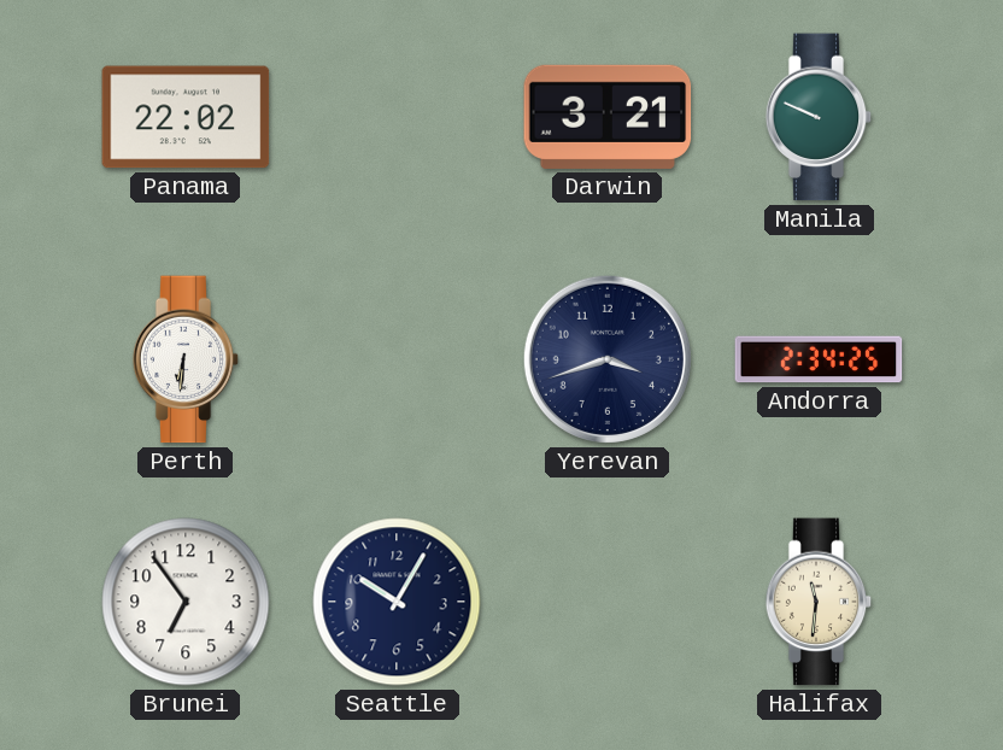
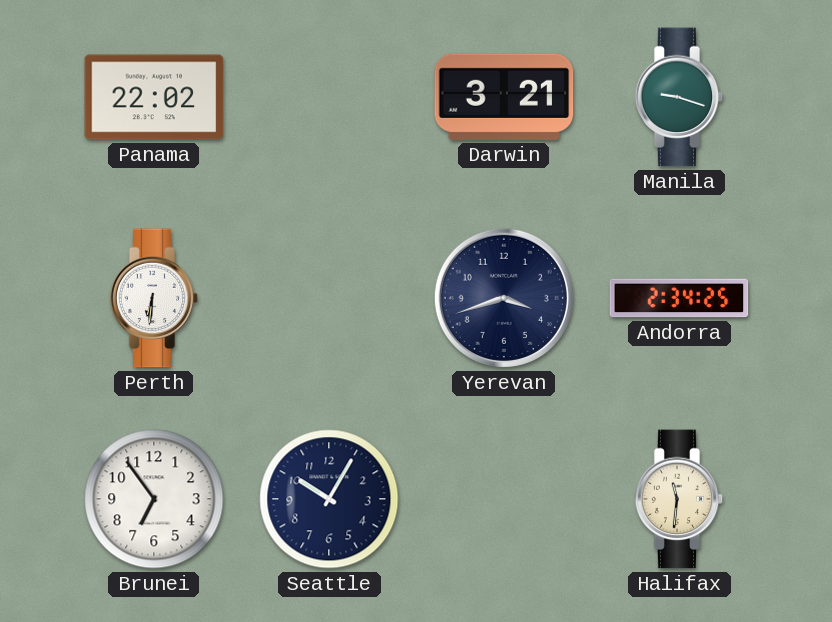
Manila: 9:49 -> 9:18 (679, 97)
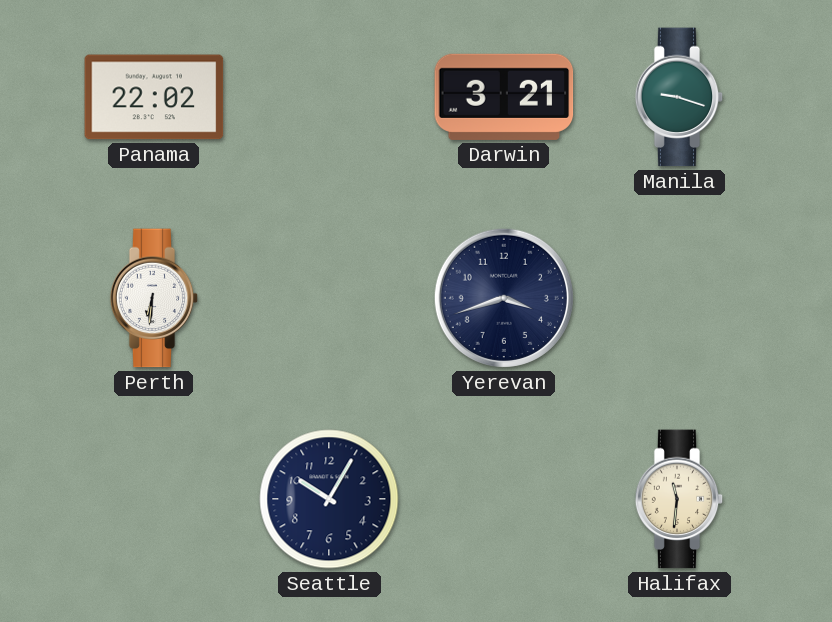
Andorra: 2:34 -> none (679, 298)
Brunei: 6:54 -> none (154, 499)
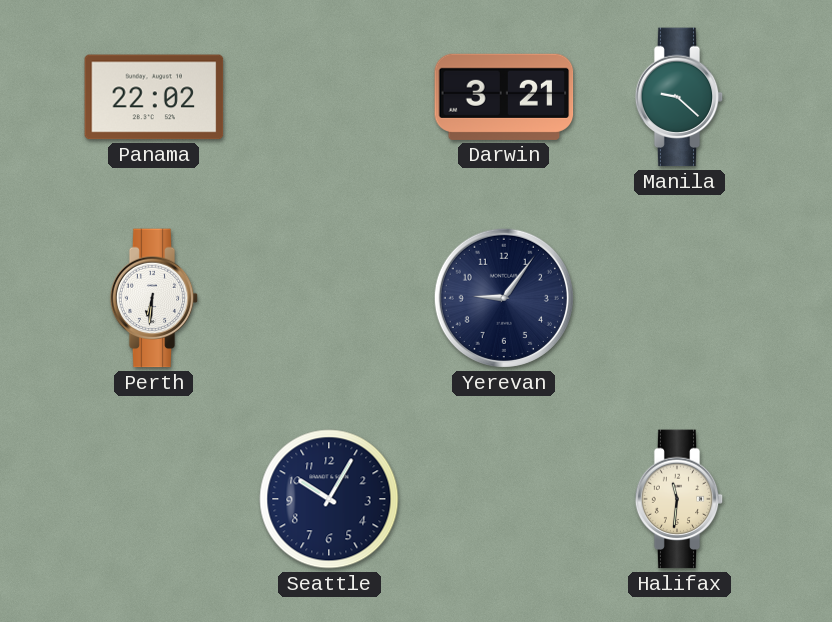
Manila: 9:18 -> 9:22 (679, 97)
Yerevan: 3:42 -> 9:06 (504, 298)
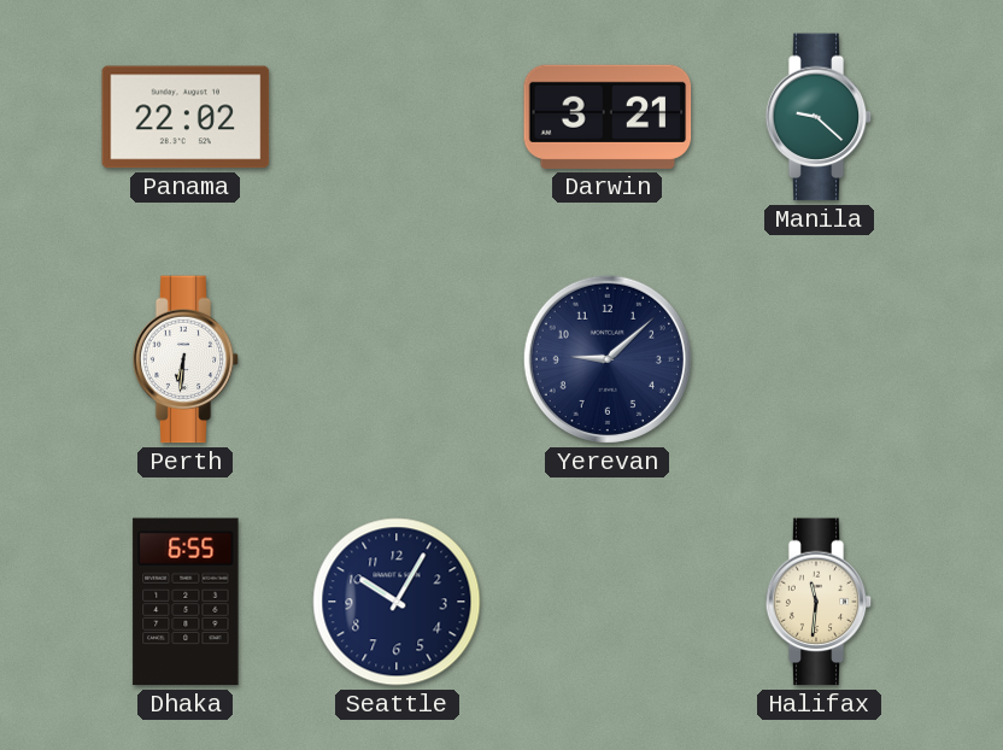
Yerevan: 9:06 -> 9:08 (608, 359)
Dhaka: none -> 6:55 (186, 602)
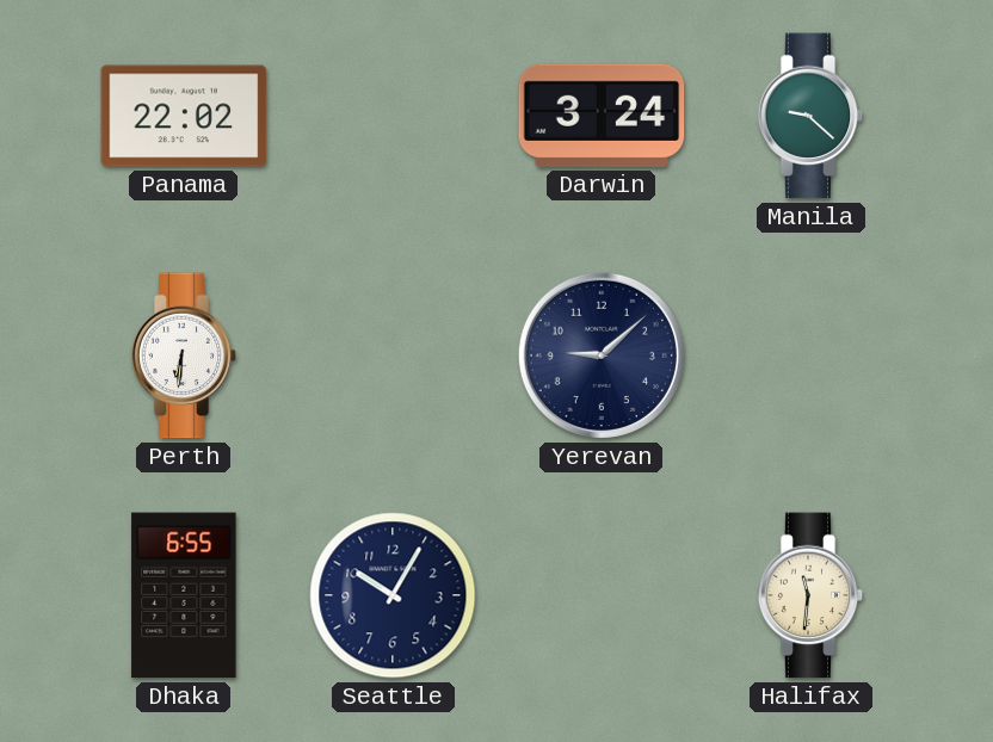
Darwin: 3:21 -> 3:24 (602, 116)
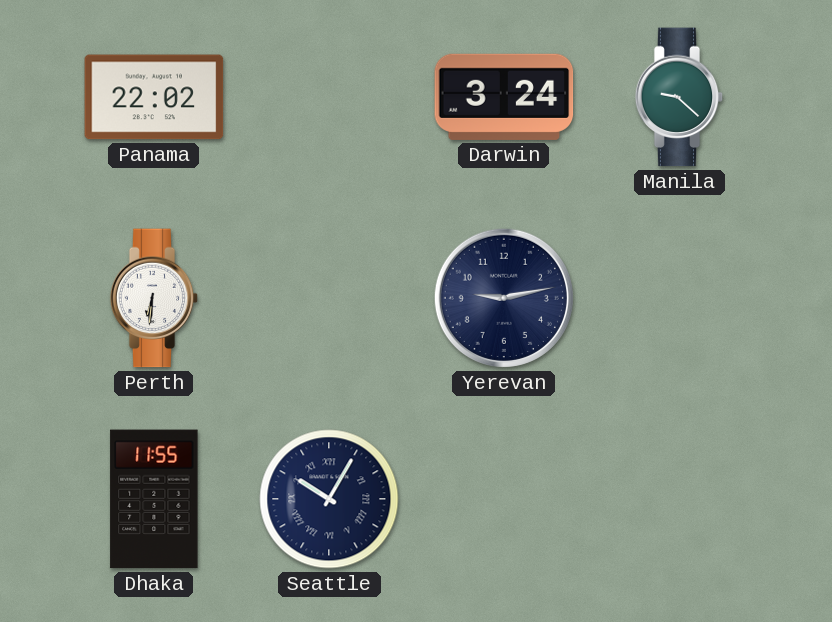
Yerevan: 9:08 -> 9:13 (504, 298)
Dhaka: 6:55 -> 11:55 (154, 499)
Seattle numerals: Arabic -> Roman (329, 499)
Halifax: 11:31 -> none (810, 595)
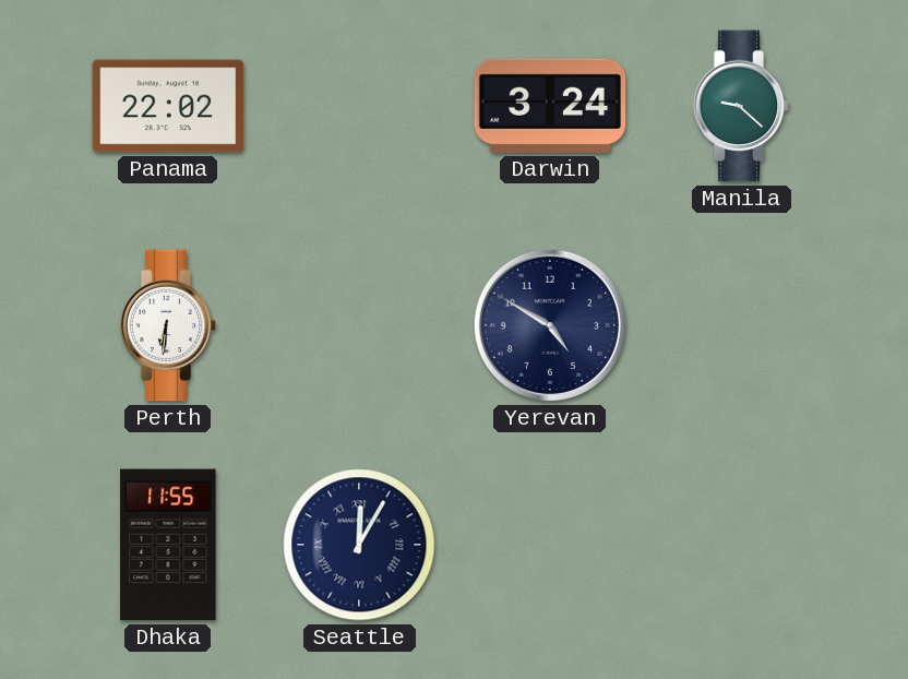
Yerevan: 9:13 -> 4:50 (550, 325)
Seattle: 10:05 -> 12:05 (359, 545)
